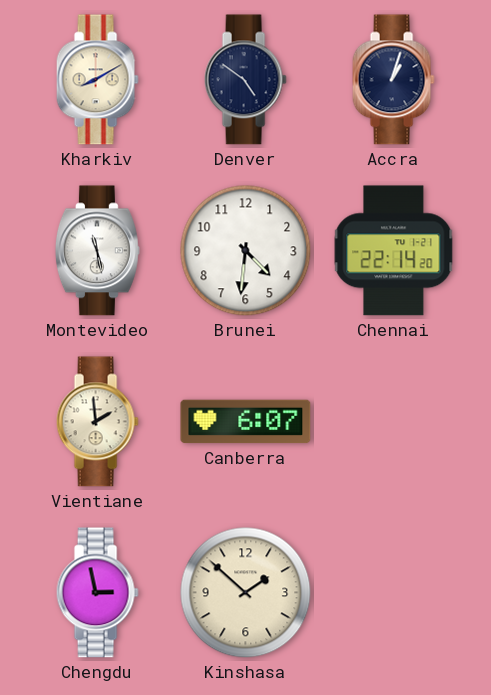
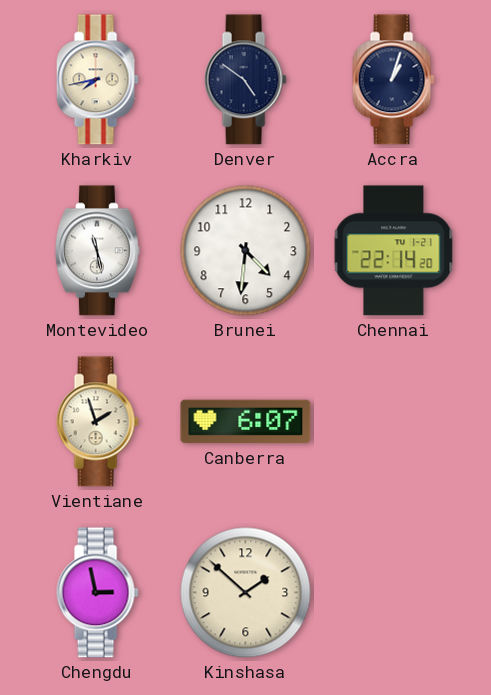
Kharkiv: 8:10 -> 7:43 (97, 80)
Vientiane: 1:59 -> 1:57 (97, 422)
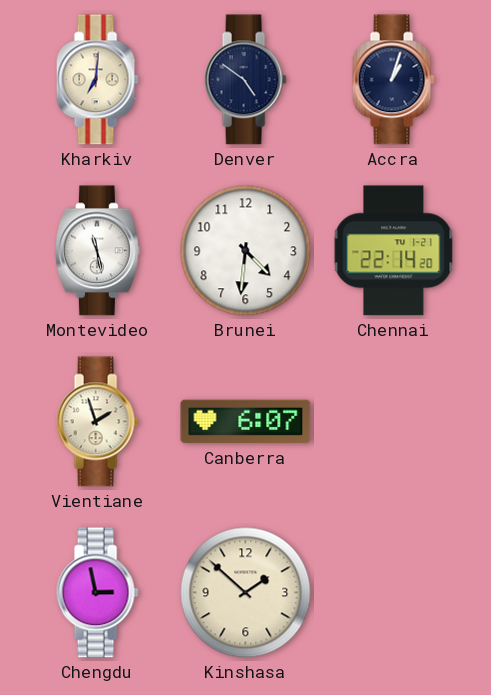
Kharkiv: 7:43 -> 7:01 (97, 80)
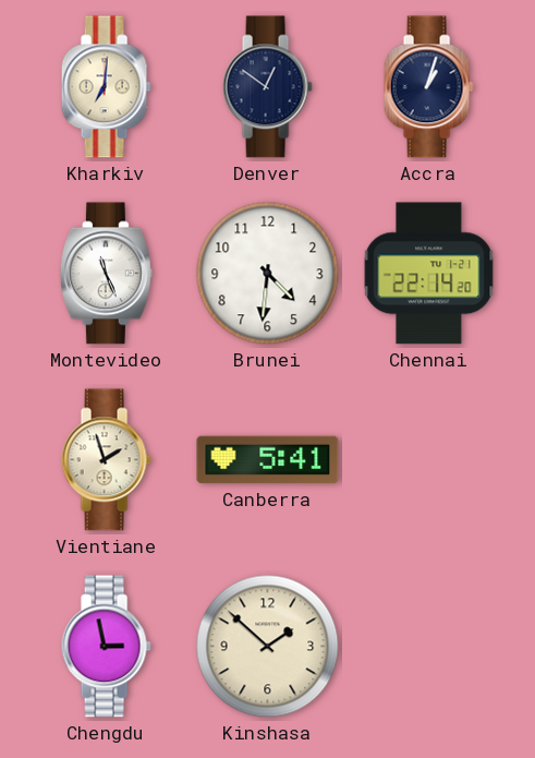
Denver: 4:51 -> 12:51 (267, 87)
Montevideo: 11:28 -> 11:26 (106, 274)
Canberra: 6:07 -> 5:41 (268, 460)
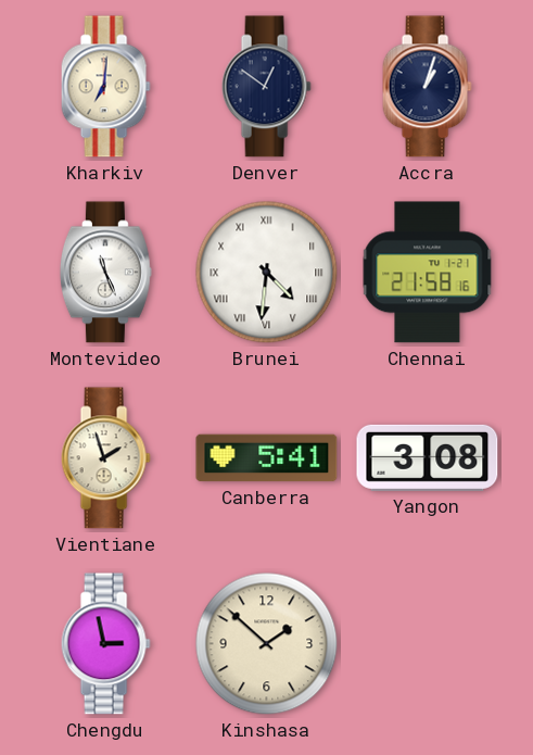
Brunei numerals: Arabic -> Roman (267, 273)
Chennai: 22:14 -> 21:58 (428, 273)
Yangon: none -> 3:08 (428, 457)
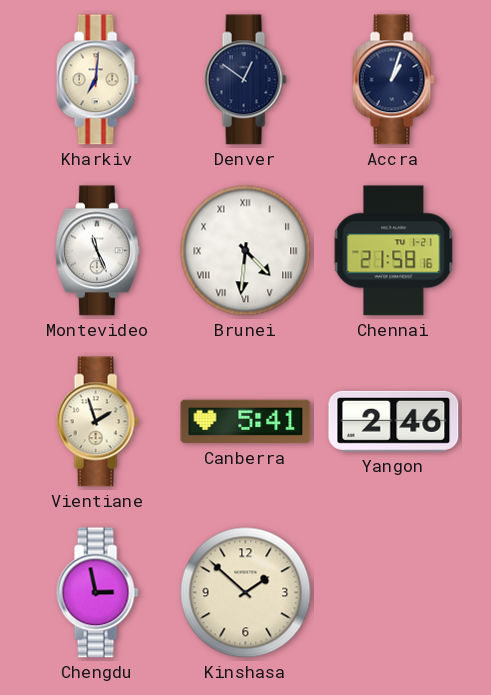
Yangon: 3:08 -> 2:46 (394, 421)
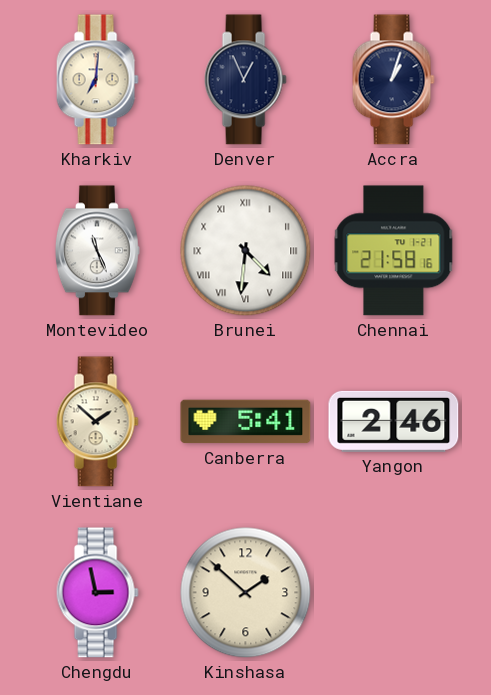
Denver: 12:51 -> 12:56 (245, 80)
Vientiane: 1:57 -> 1:52 (97, 422)
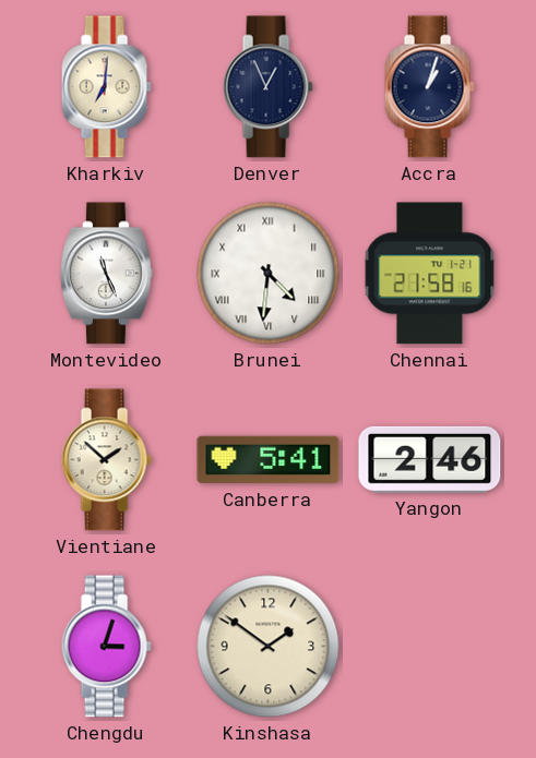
Chengdu: 2:58 -> 3:03 (106, 647)
Kinshasa: 1:52 -> 1:51 (269, 647)
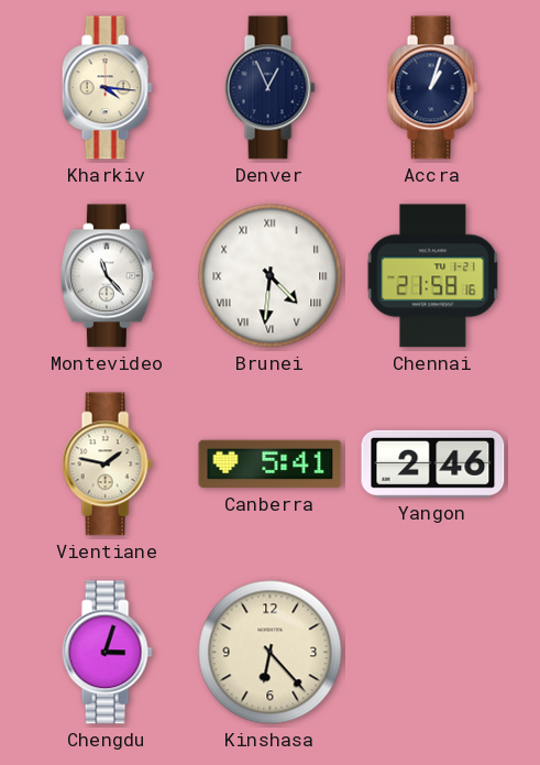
Kharkiv: 7:01 -> 4:16 (107, 88)
Montevideo: 11:26 -> 11:23 (107, 276)
Vientiane: 1:52 -> 1:47 (107, 465)
Kinshasa: 1:51 -> 6:23 (271, 653)
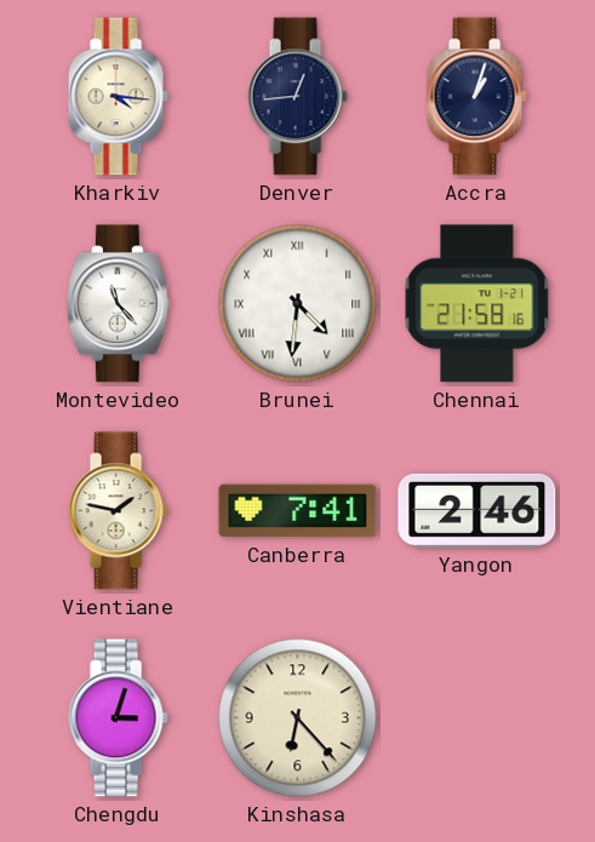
Denver: 12:56 -> 12:44 (297, 97)
Canberra: 5:41 -> 7:41 (298, 511)
